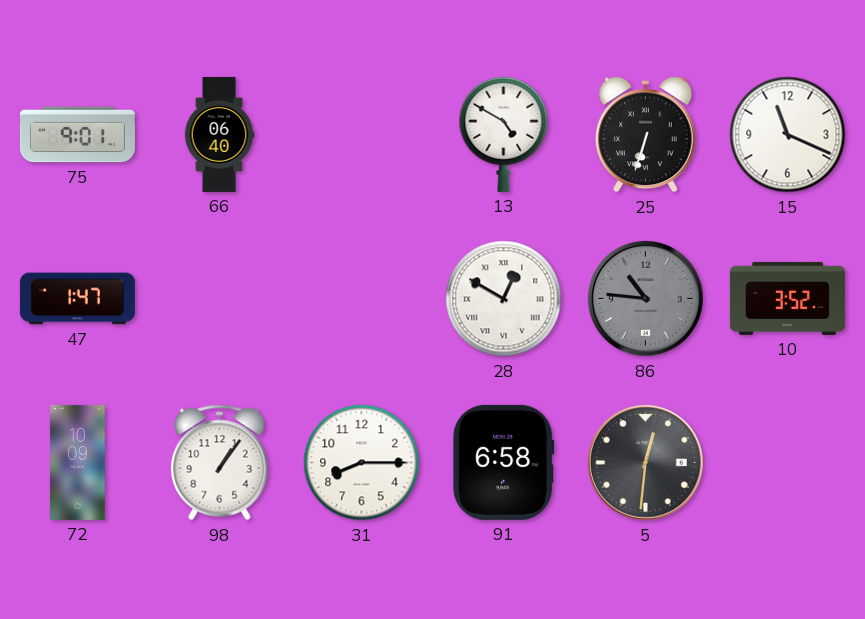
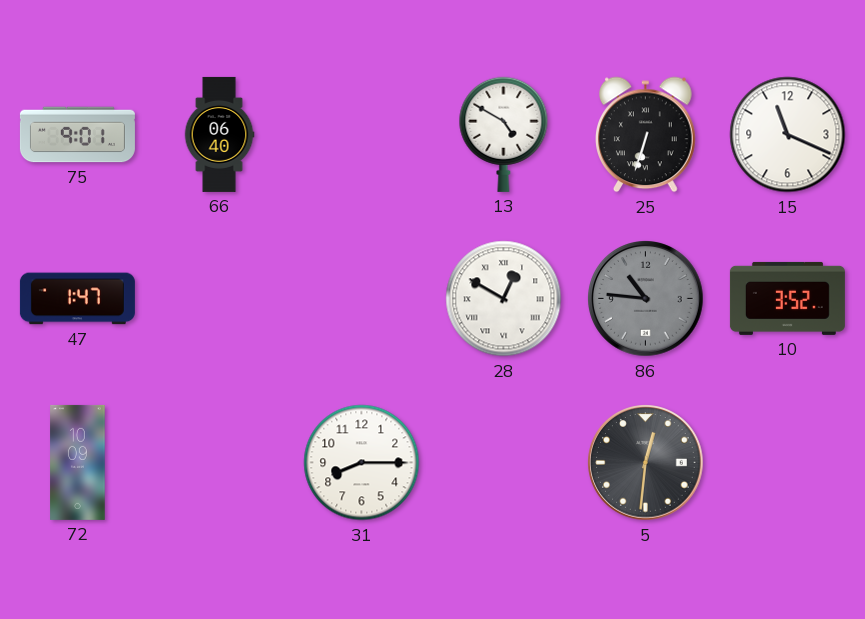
98: 1:06 -> none (220, 463)
91: 6:58 -> none (504, 462)
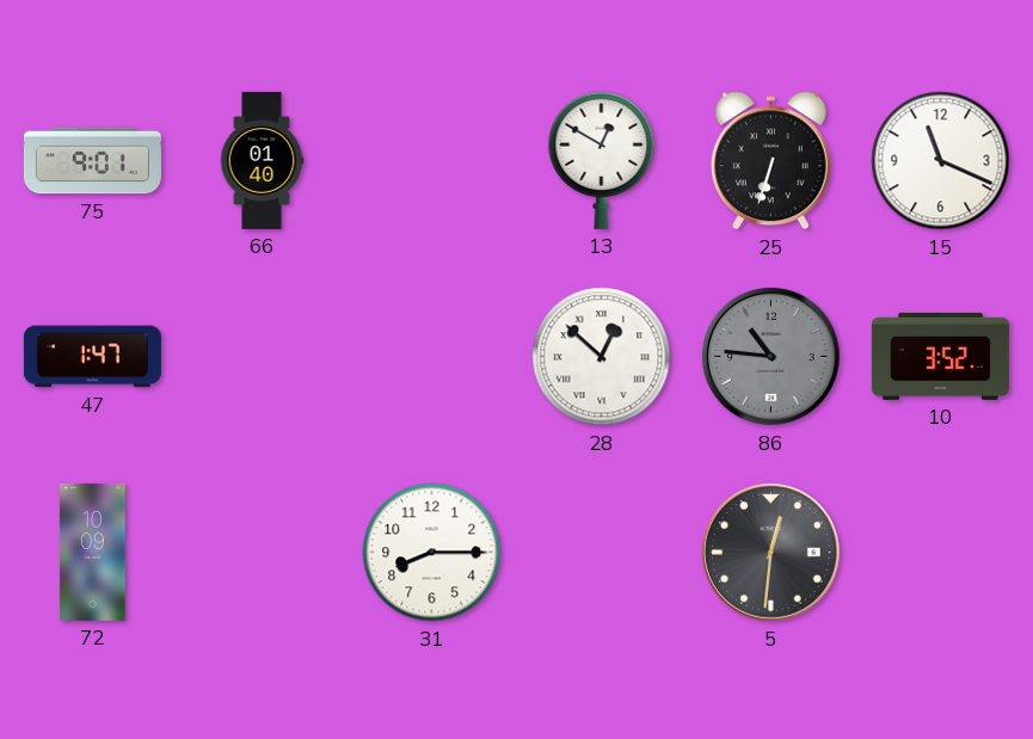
66: 06:40 -> 01:40 (262, 160)
13: 4:50 -> 12:50 (602, 160)
28: 12:50 -> 12:52 (602, 357)
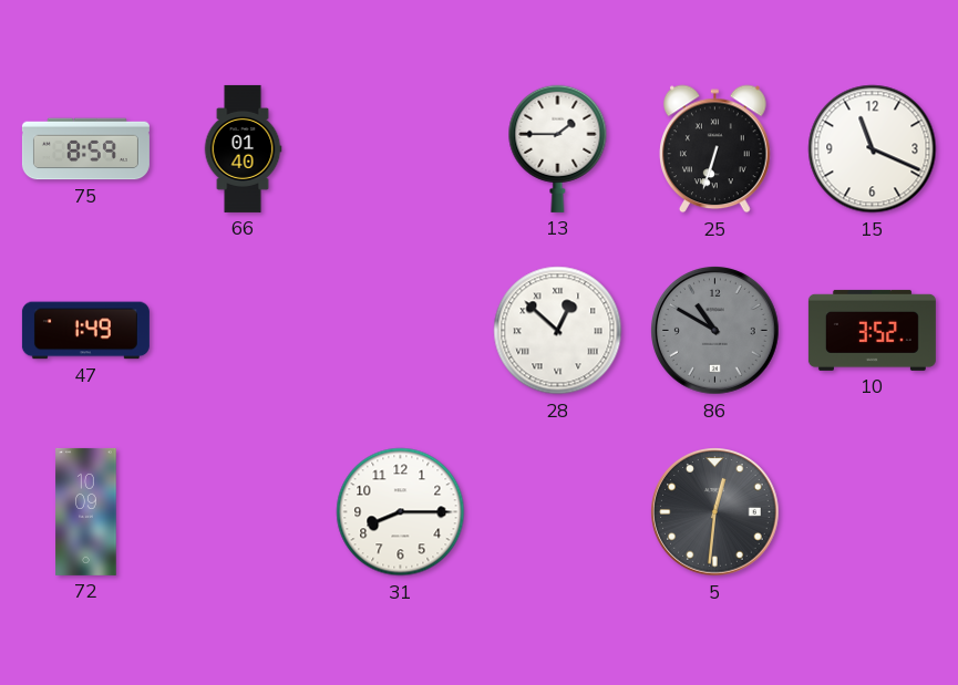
75: 9:01 -> 8:59 (85, 149)
13: 12:50 -> 1:45 (558, 148)
47: 1:47 -> 1:49 (85, 331)
86: 10:46 -> 10:50 (715, 331)
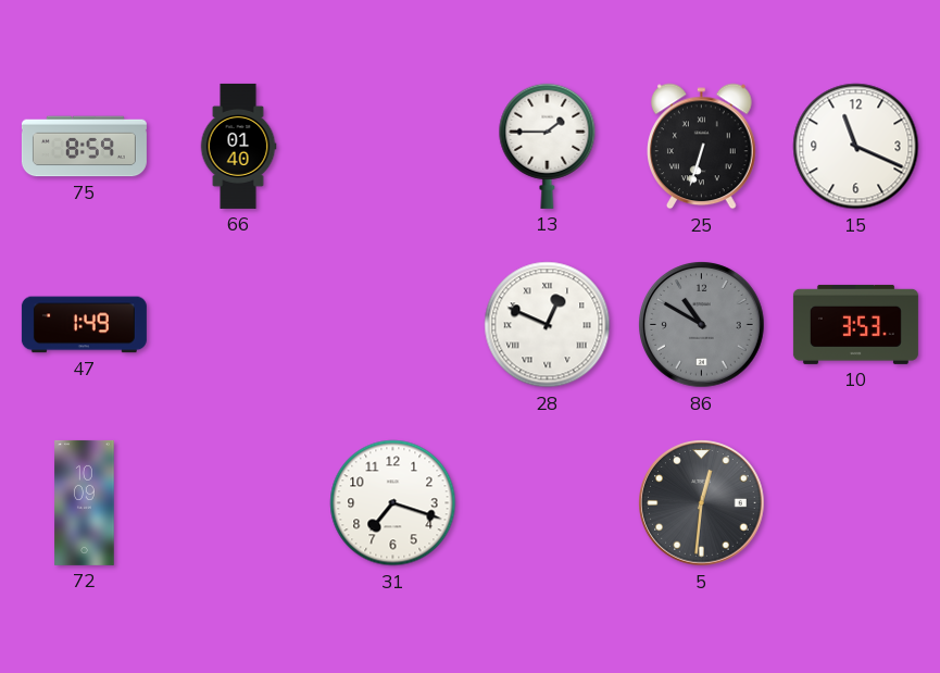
28: 12:52 -> 12:49 (548, 325)
10: 3:52 -> 3:53 (855, 324)
31: 8:15 -> 7:18 (393, 503)
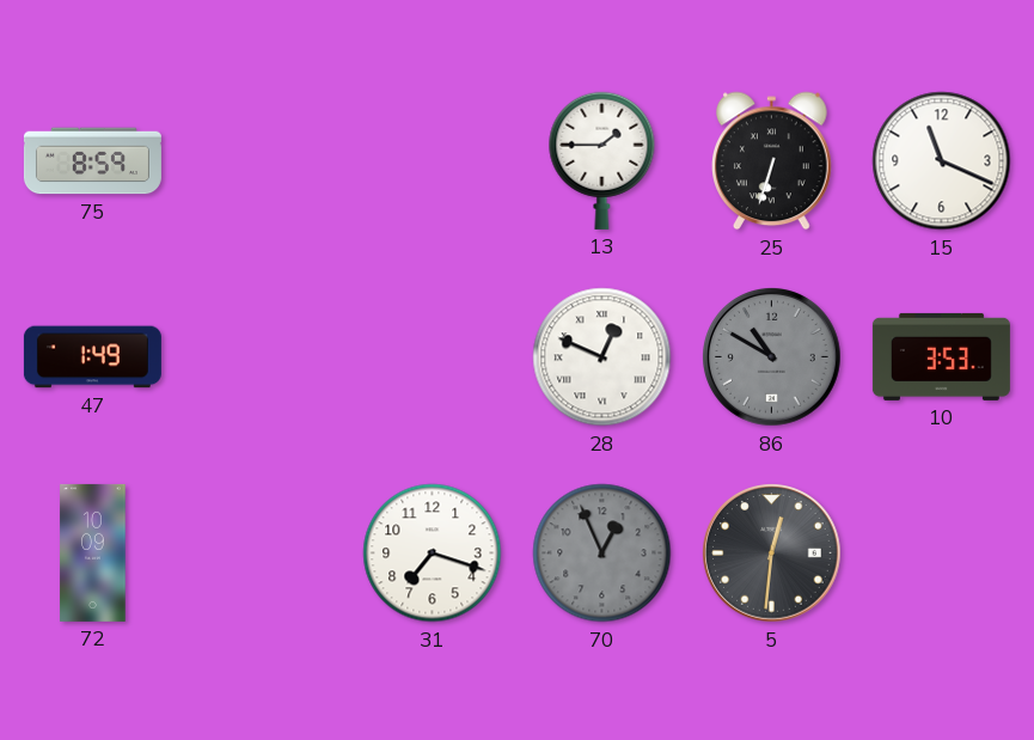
66: 01:40 -> none (238, 146)
70: none -> 12:56 (602, 554)
